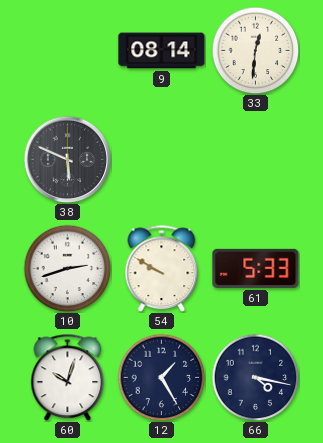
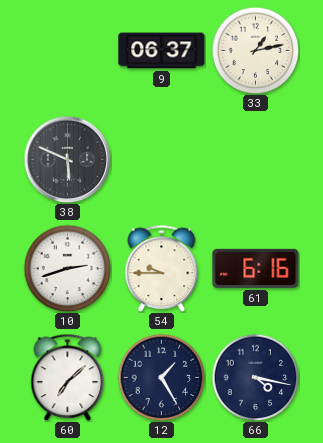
9: 08:14 -> 06:37 (162, 51)
33: 12:31 -> 1:13 (255, 50)
54: 9:50 -> 9:45 (162, 268)
61: 5:33 -> 6:16 (256, 268)
60: 10:03 -> 7:08 (68, 377)
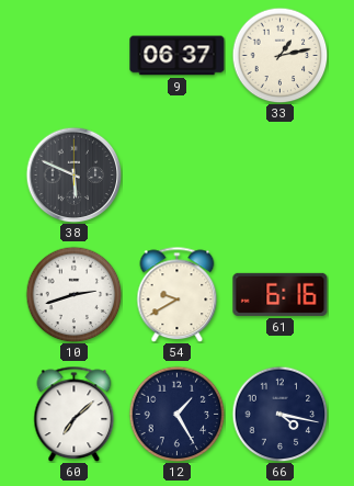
54: 9:45 -> 9:40 (178, 294)
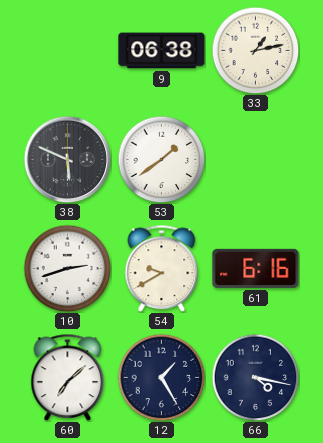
9: 06:37 -> 06:38 (162, 51)
53: none -> 1:39 (161, 159)
